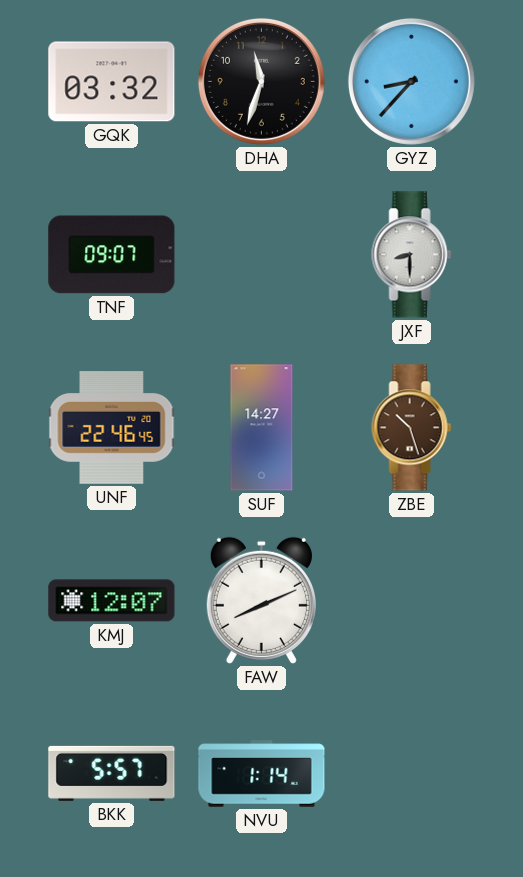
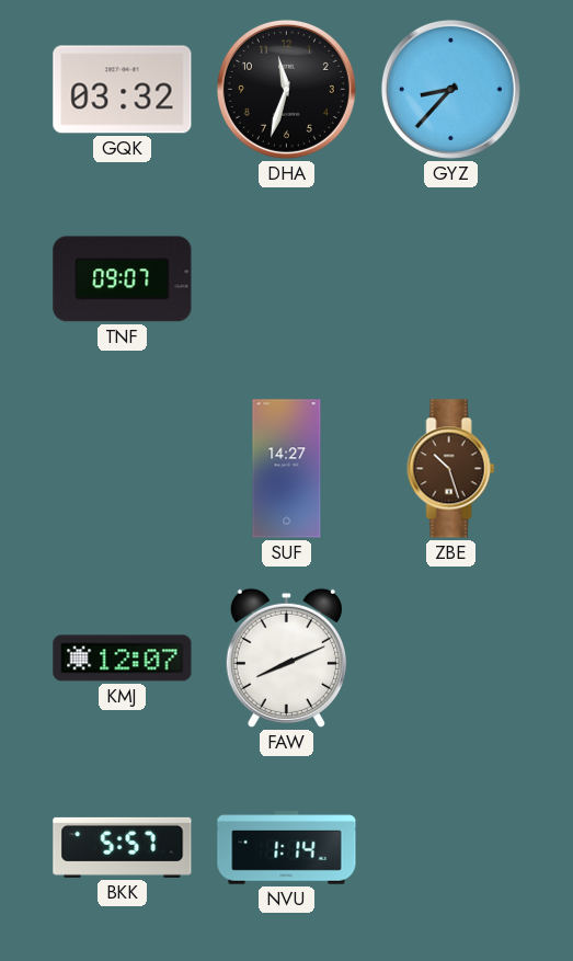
JXF: 8:30 -> none (412, 255)
UNF: 22:46 -> none (112, 428)
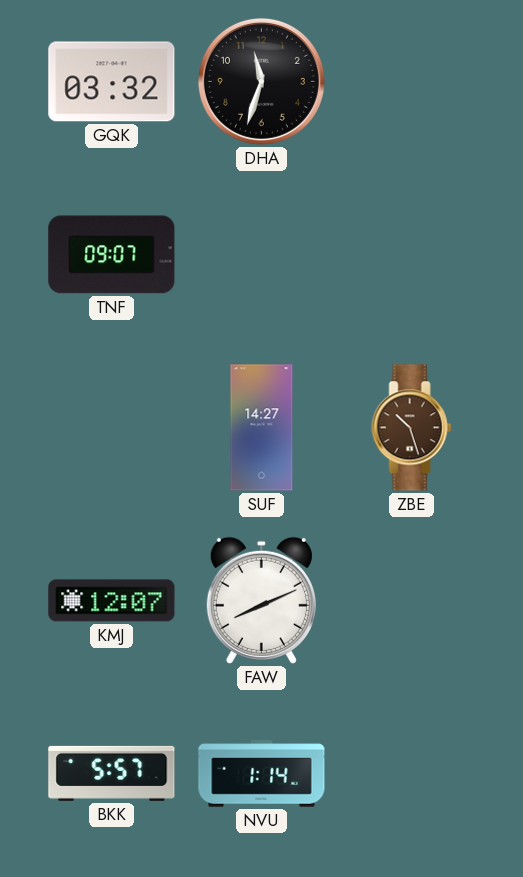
GYZ: 8:37 -> none (450, 89)
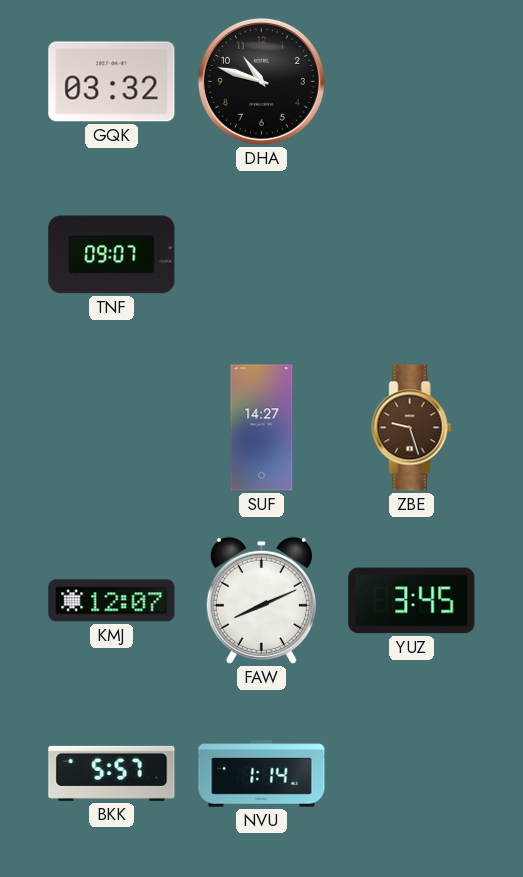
DHA: 11:33 -> 10:48 (261, 81)
ZBE: 10:27 -> 9:27 (412, 428)
YUZ: none -> 3:45 (412, 601)
